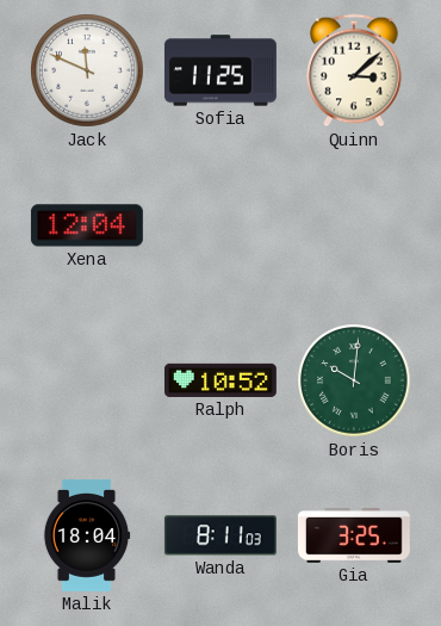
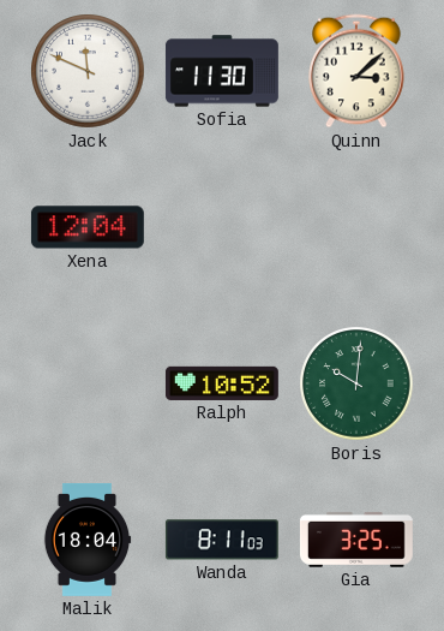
Sofia: 11:25 -> 11:30 (222, 71)
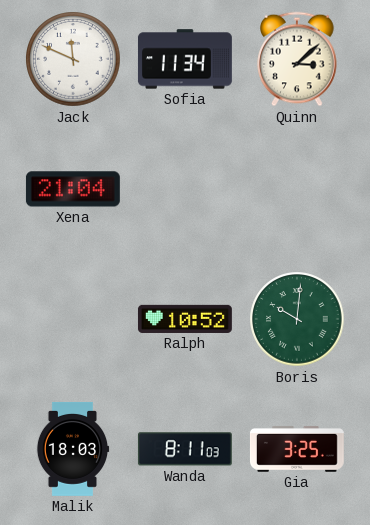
Sofia: 11:30 -> 11:34 (185, 59)
Xena: 12:04 -> 21:04 (73, 189)
Malik: 18:04 -> 18:03 (73, 449)
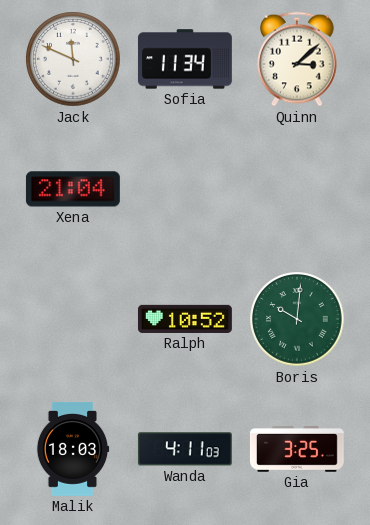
Wanda: 8:11 -> 4:11 (185, 449)
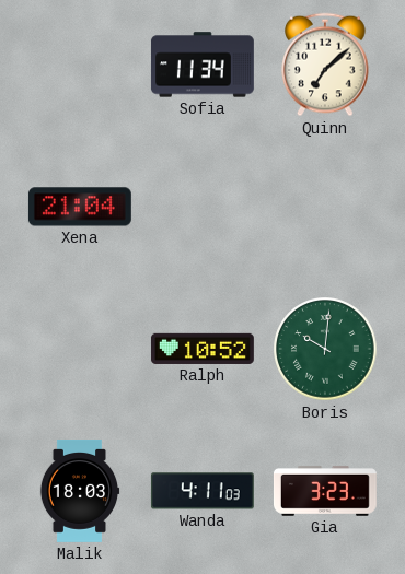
Jack: 11:49 -> none (73, 59)
Quinn: 3:08 -> 7:08 (325, 65)
Gia: 3:25 -> 3:23 (325, 491)
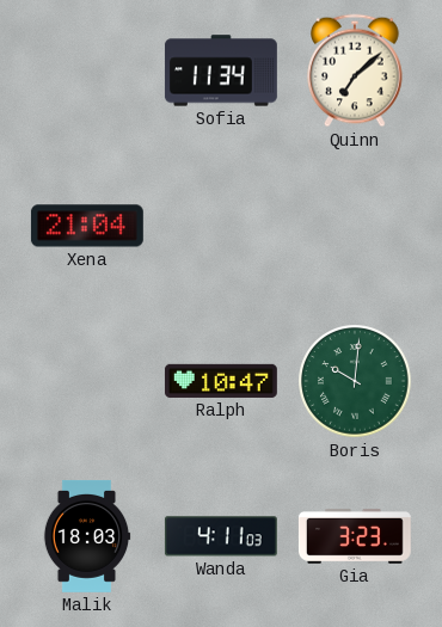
Ralph: 10:52 -> 10:47 (221, 381)
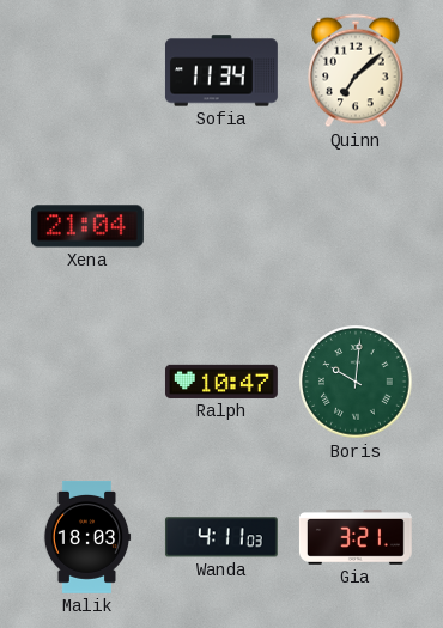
Gia: 3:23 -> 3:21 (356, 537)
